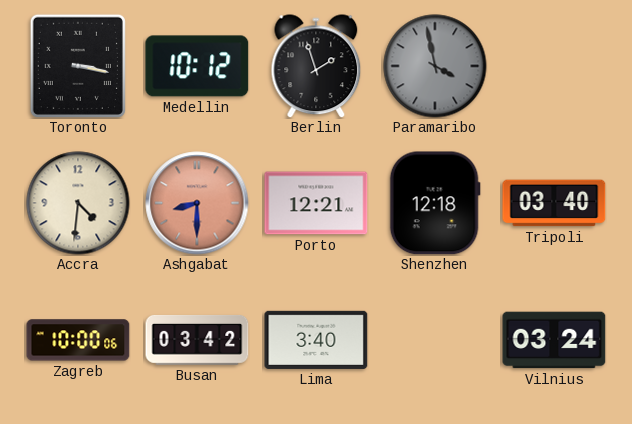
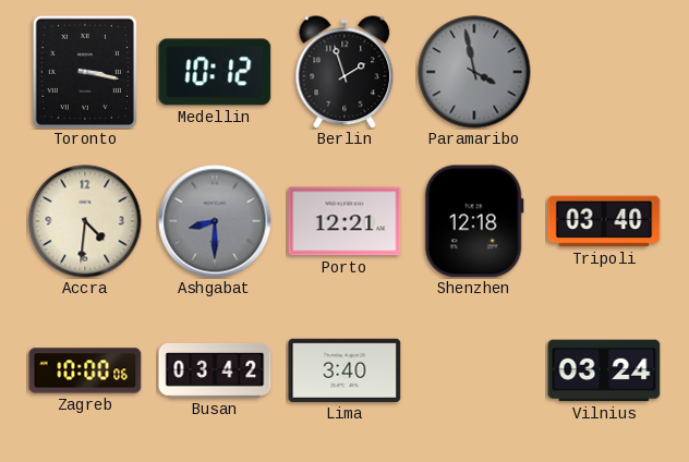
Ashgabat dial: salmon -> grey (215, 221)
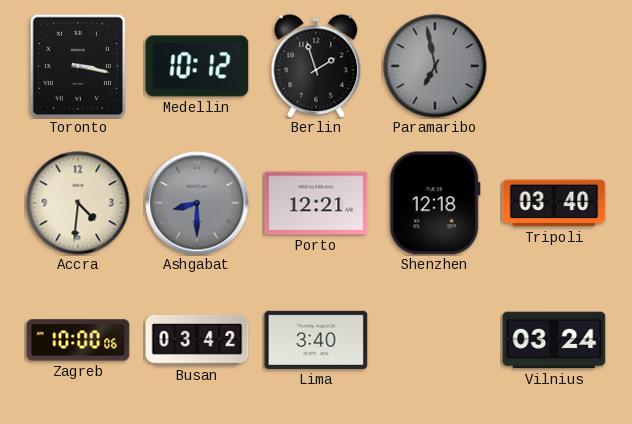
Paramaribo: 3:58 -> 6:58 (435, 66)
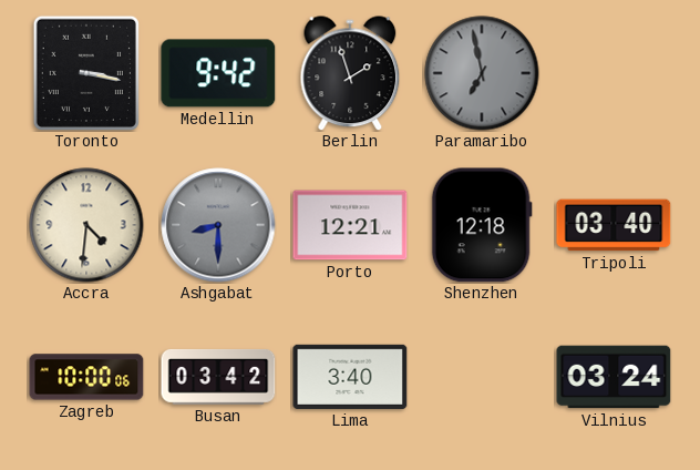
Medellin: 10:12 -> 9:42 (218, 73)
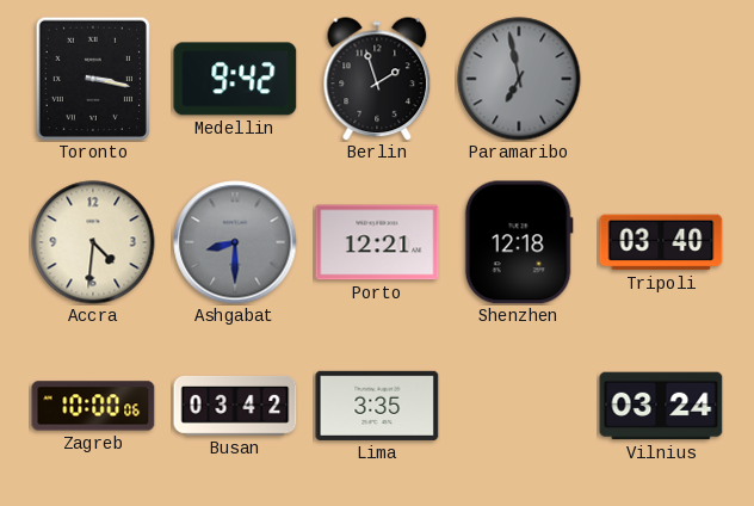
Lima: 3:40 -> 3:35 (377, 406)
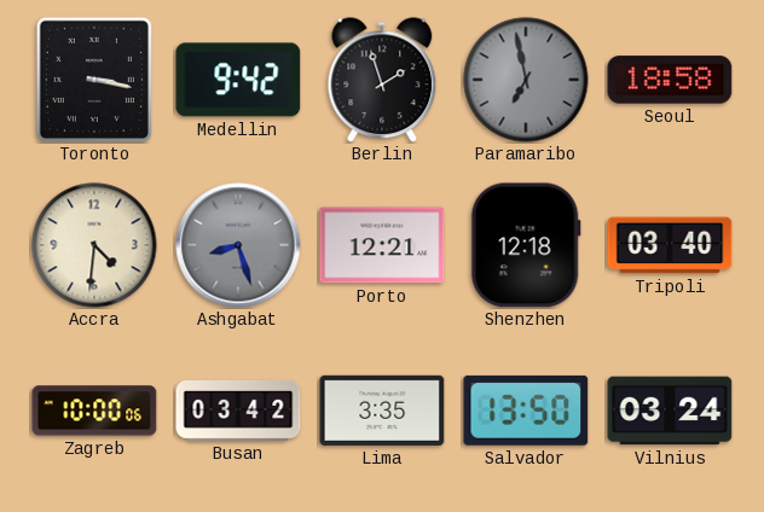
Seoul: none -> 18:58 (670, 80)
Ashgabat: 8:30 -> 8:27 (238, 245)
Salvador: none -> 13:50 (526, 411)
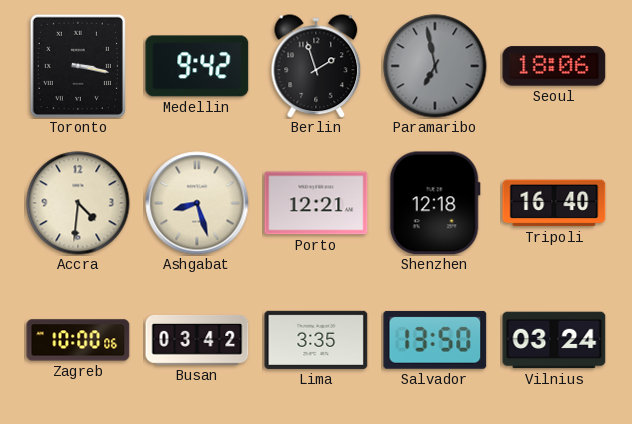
Seoul: 18:58 -> 18:06 (554, 66)
Ashgabat dial: grey -> cream (197, 203)
Tripoli: 03:40 -> 16:40 (554, 203)
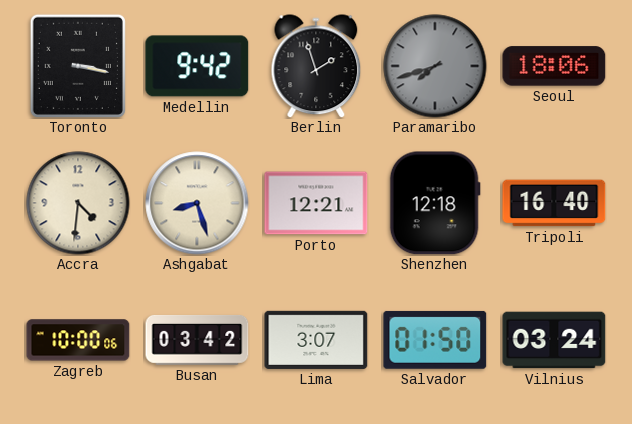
Paramaribo: 6:58 -> 7:42 (435, 66)
Lima: 3:35 -> 3:07 (316, 340)
Salvador: 13:50 -> 01:50 (435, 340)
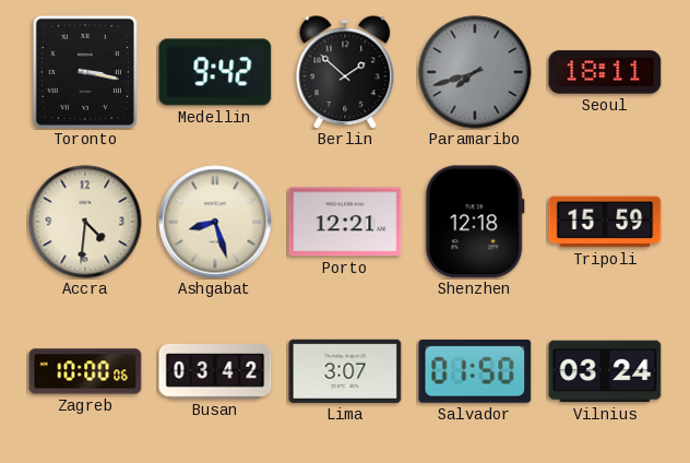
Berlin: 1:57 -> 1:52 (345, 72)
Seoul: 18:06 -> 18:11 (605, 72)
Tripoli: 16:40 -> 15:59 (605, 222)
